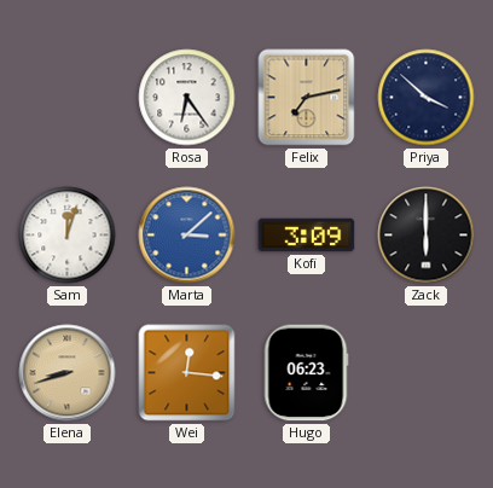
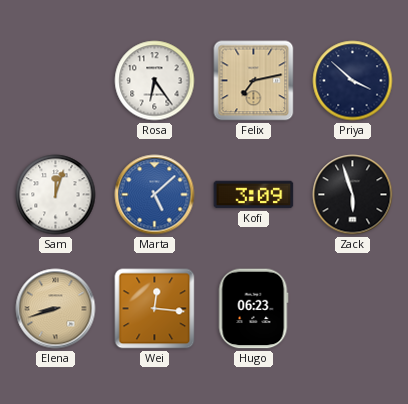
Marta: 3:08 -> 5:08 (155, 195)
Zack: 6:00 -> 5:57 (353, 195)
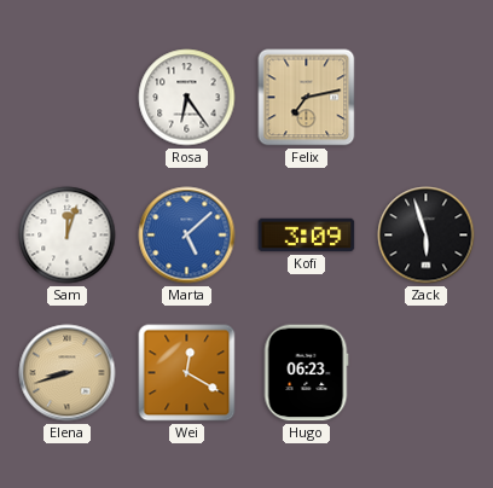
Priya: 3:52 -> none (353, 81)
Wei: 12:16 -> 12:20 (187, 373)
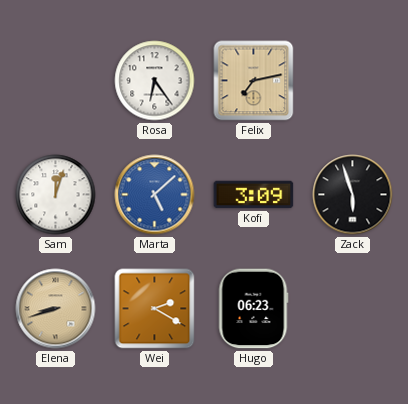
Wei: 12:20 -> 2:20 (155, 309)
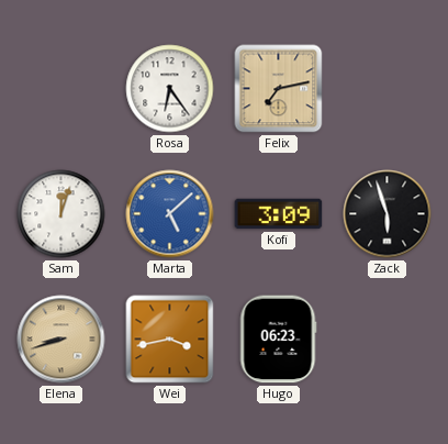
Wei: 2:20 -> 3:43 (170, 340)
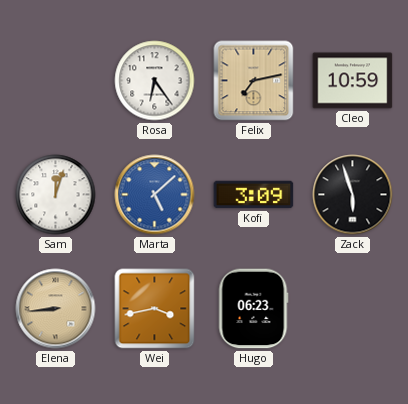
Cleo: none -> 10:59 (353, 81)
Elena: 8:42 -> 8:44 (56, 309)
